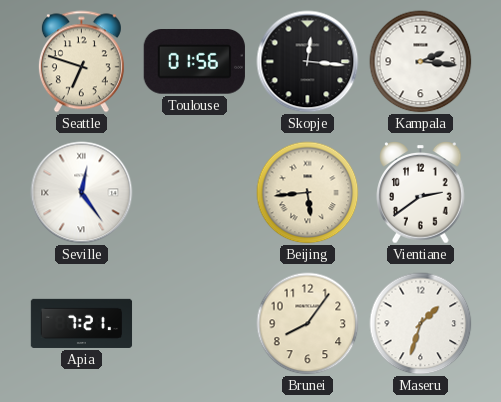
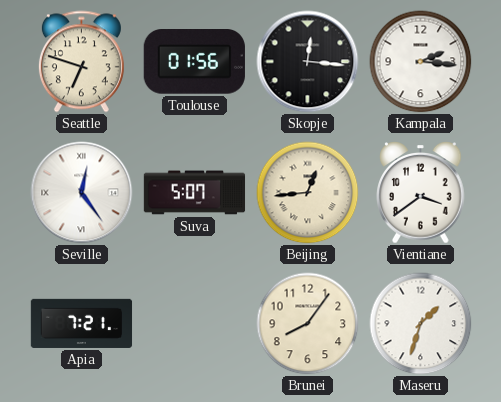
Suva: none -> 5:07 (195, 193)
Beijing: 5:44 -> 12:44 (308, 193)
Vientiane: 2:39 -> 3:39 (421, 193)
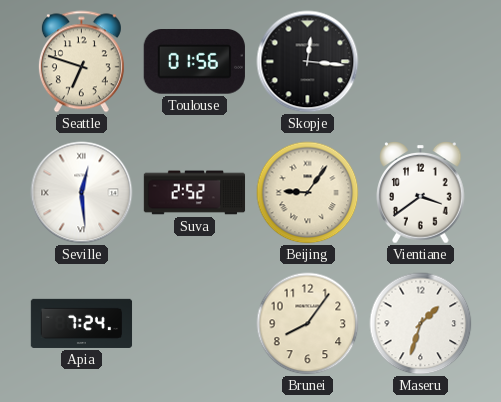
Kampala: 2:16 -> none (421, 62)
Seville: 12:24 -> 12:29 (82, 193)
Suva: 5:07 -> 2:52 (195, 193)
Beijing: 12:44 -> 9:06 (308, 193)
Apia: 7:21 -> 7:24 (82, 323)
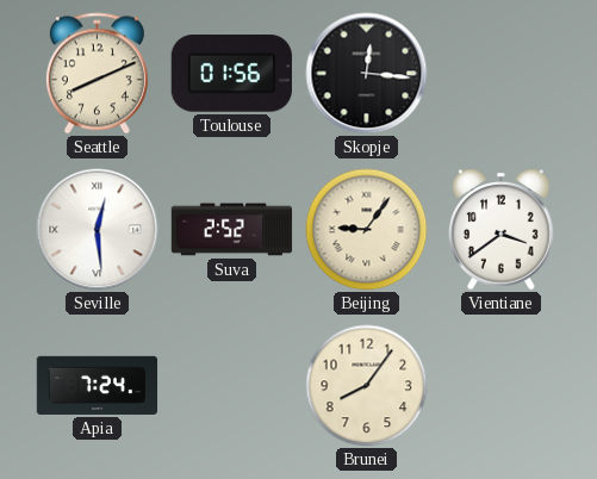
Seattle: 6:48 -> 8:11 (97, 74)
Maseru: 1:33 -> none (421, 324)
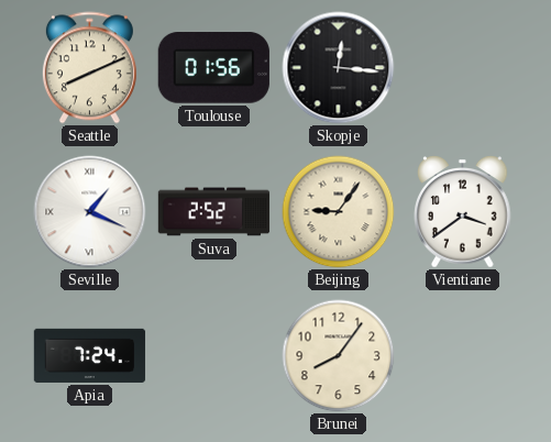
Seville: 12:29 -> 1:19 (90, 212)
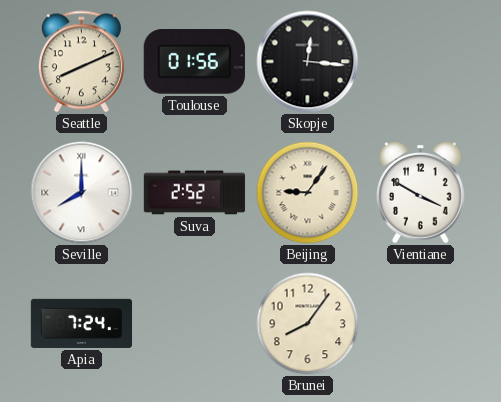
Seville: 1:19 -> 8:00 (82, 193)
Vientiane: 3:39 -> 3:50 (421, 193)
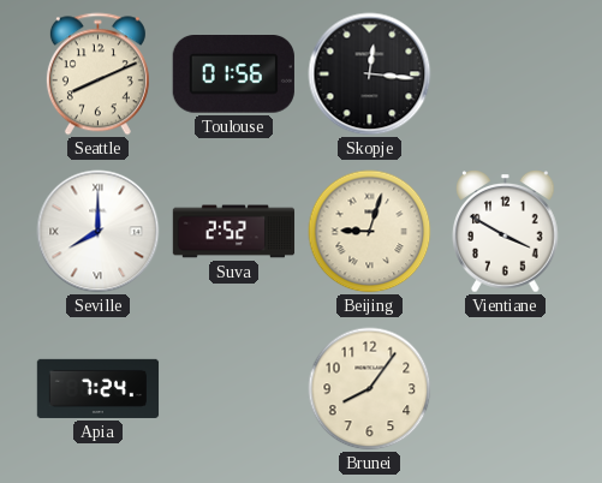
Beijing: 9:06 -> 9:03 (370, 232)
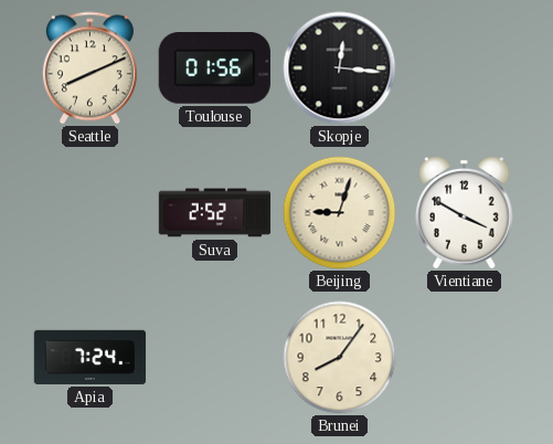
Seville: 8:00 -> none (99, 232)
